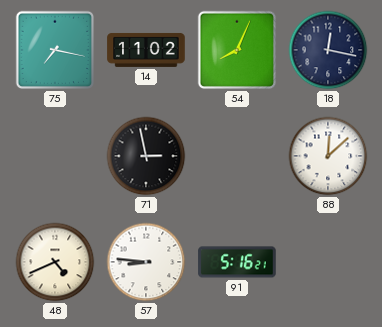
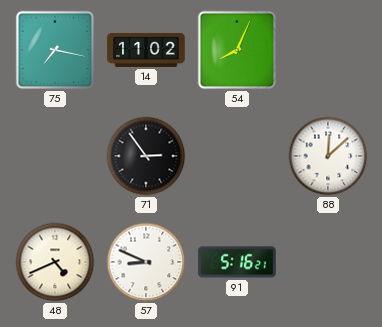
18: 12:17 -> none (328, 50)
71: 2:58 -> 2:54 (146, 156)
57: 8:46 -> 8:49 (146, 262)
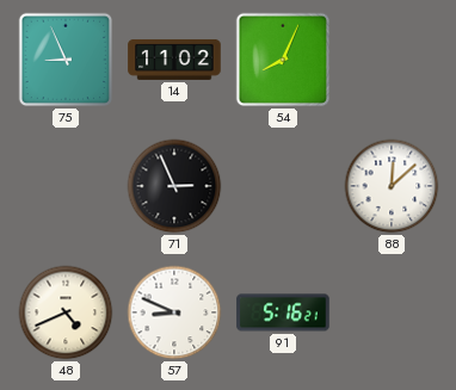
75: 7:17 -> 8:56 (66, 60)
71: 2:54 -> 2:56 (174, 186)
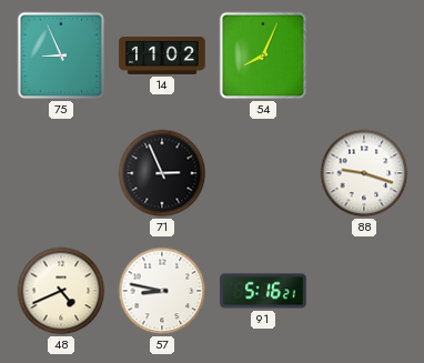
88: 12:08 -> 9:18 (364, 173)
57: 8:49 -> 8:47 (162, 291)
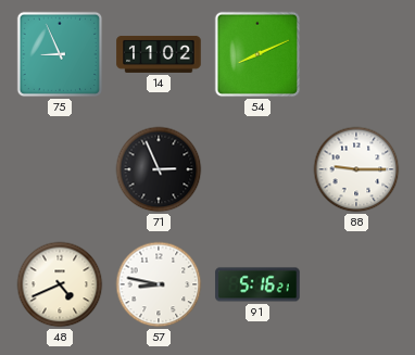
54: 8:04 -> 8:11 (257, 54)
88: 9:18 -> 9:15 (356, 169)
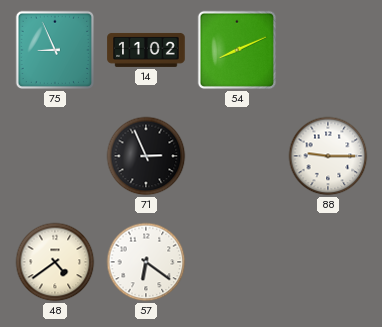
48: 4:41 -> 4:39 (55, 262)
57: 8:47 -> 6:21 (146, 262)
91: 5:16 -> none (257, 284)
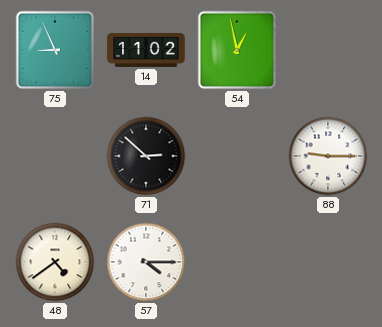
54: 8:11 -> 12:58 (237, 50)
71: 2:56 -> 2:52 (146, 156)
57: 6:21 -> 4:15 (146, 262)
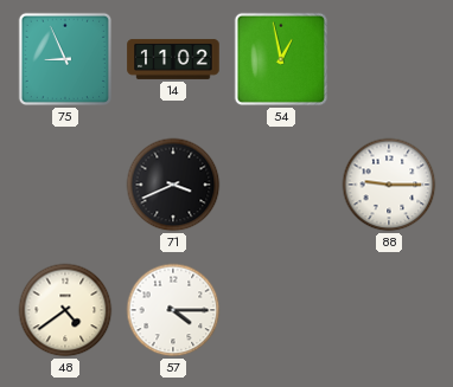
71: 2:52 -> 3:41 (173, 185)
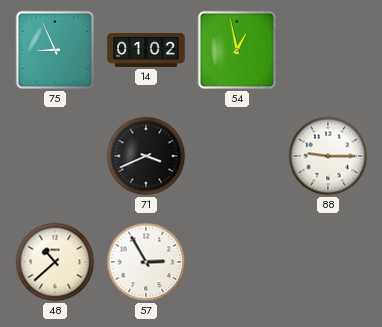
14: 11:02 -> 01:02 (146, 50)
48: 4:39 -> 10:38 (55, 262)
57: 4:15 -> 2:55 (146, 262)
